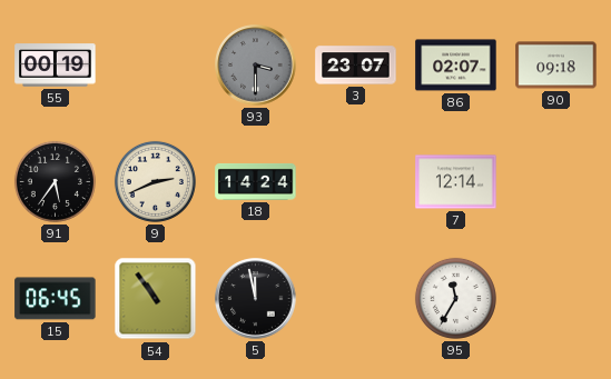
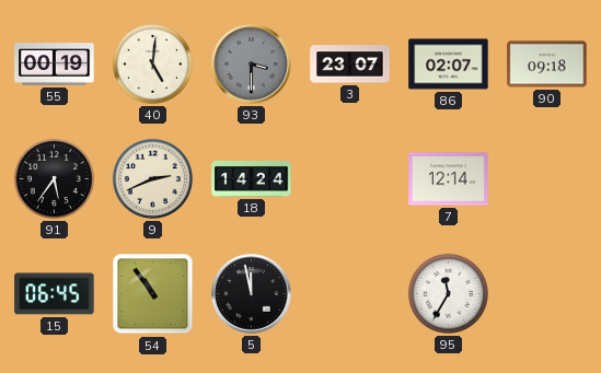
40: none -> 5:01 (152, 63)
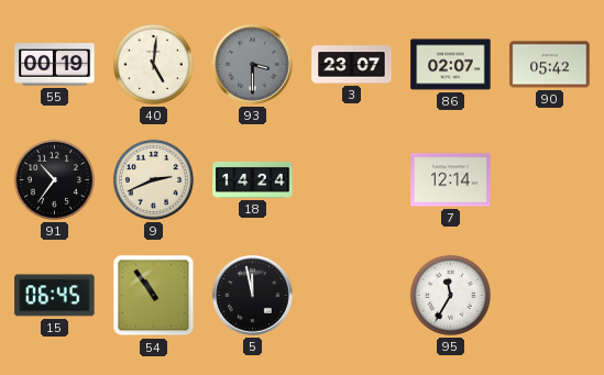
90: 09:18 -> 05:42 (550, 65)
91: 5:36 -> 10:36 (54, 179)
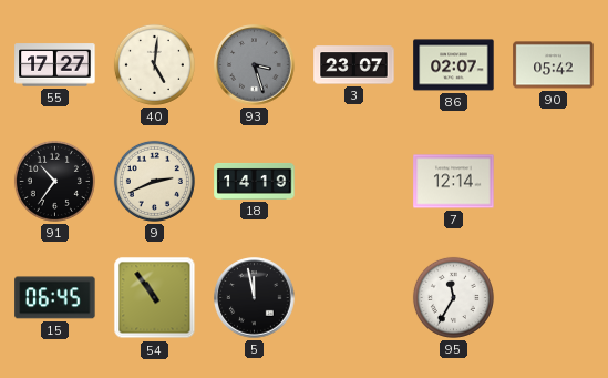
55: 00:19 -> 17:27 (55, 65)
93: 3:30 -> 3:27 (255, 65)
18: 14:24 -> 14:19 (255, 181)
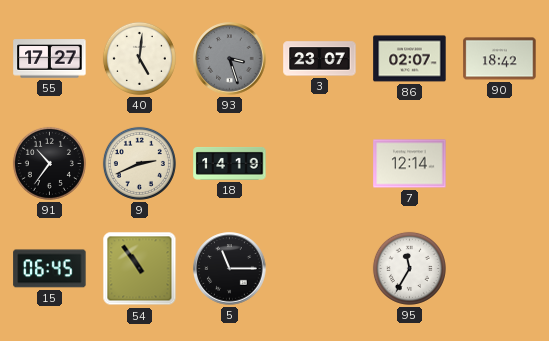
90: 05:42 -> 18:42 (500, 59)
5: 11:58 -> 11:15 (230, 269)
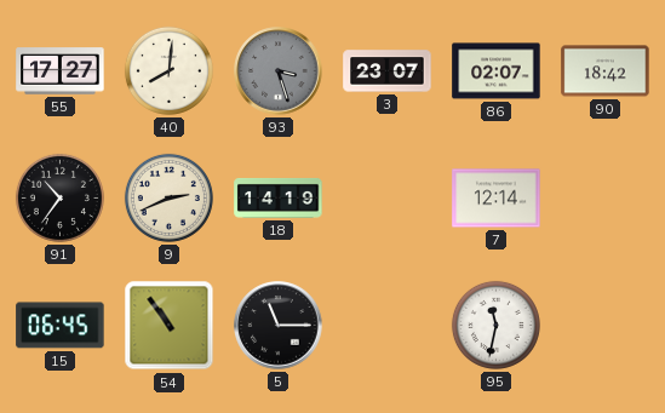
40: 5:01 -> 8:01 (168, 70)
95: 11:35 -> 11:32 (495, 325)
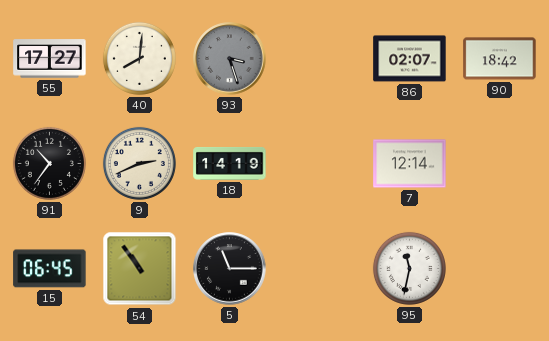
3: 23:07 -> none (388, 71)
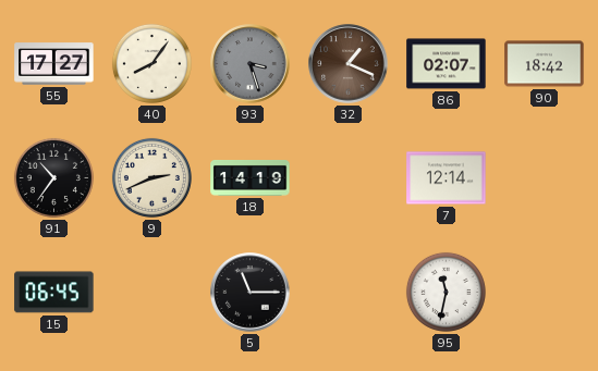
40: 8:01 -> 8:06 (151, 63)
32: none -> 1:19 (349, 64)
54: 10:54 -> none (140, 269)
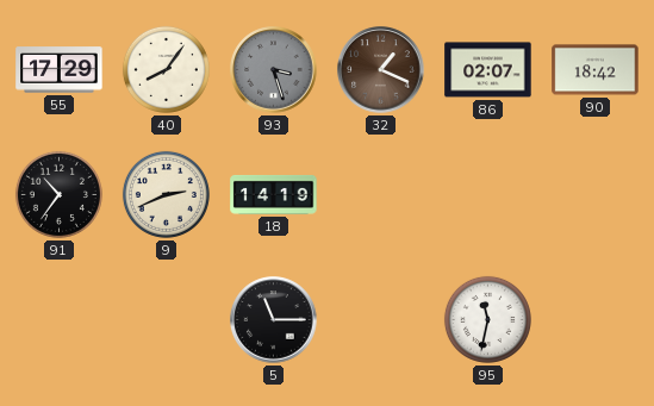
55: 17:27 -> 17:29 (60, 70)
7: 12:14 -> none (447, 178)
15: 06:45 -> none (54, 293)
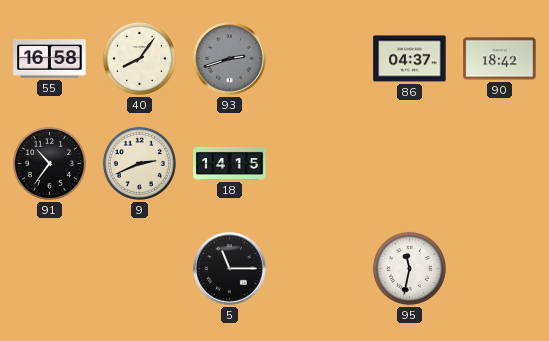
55: 17:29 -> 16:58 (50, 59)
93: 3:27 -> 2:42 (230, 59)
32: 1:19 -> none (381, 70)
86: 02:07 -> 04:37 (410, 59)
18: 14:19 -> 14:15 (230, 163)
